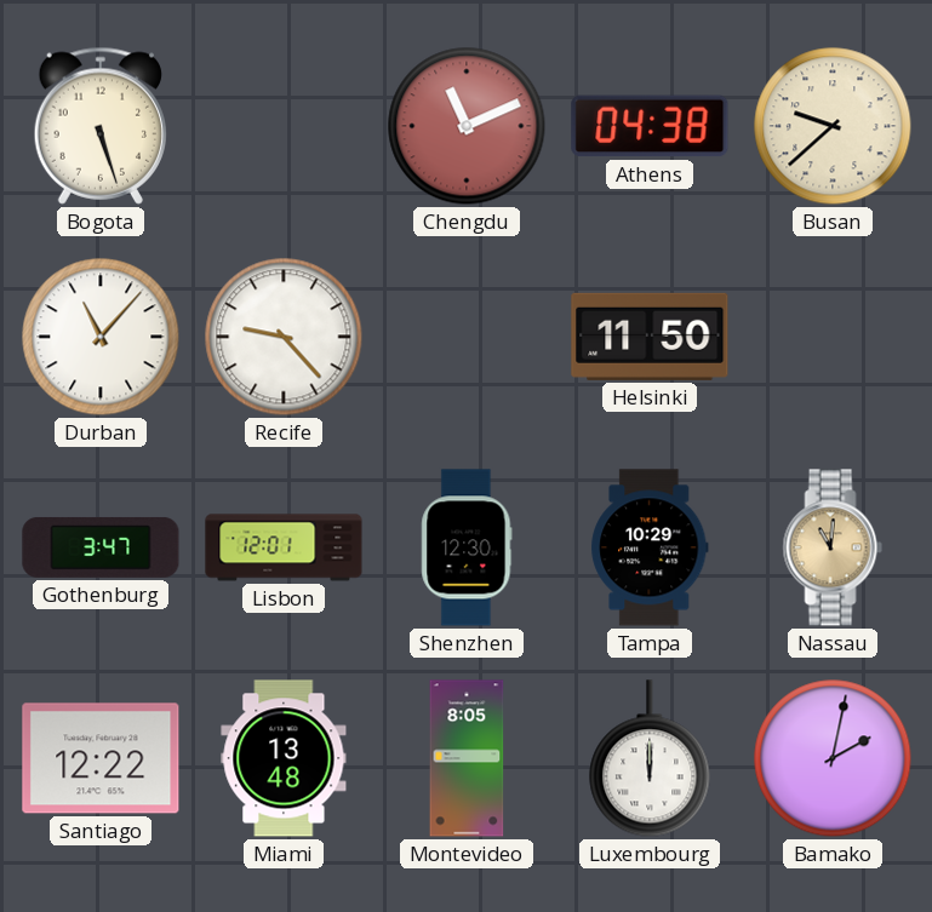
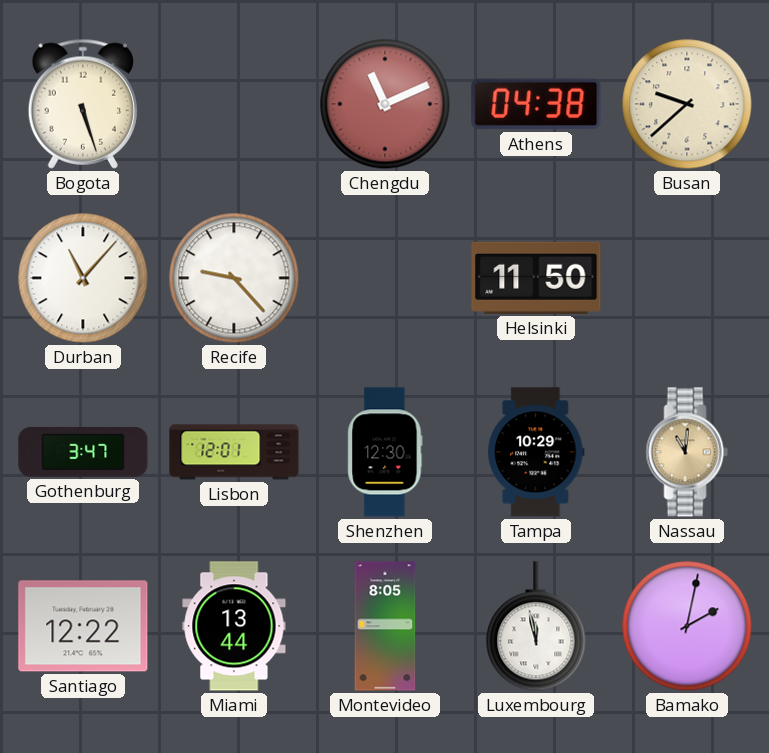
Miami: 13:48 -> 13:44 (234, 626)
Luxembourg: 12:00 -> 11:58 (536, 626)
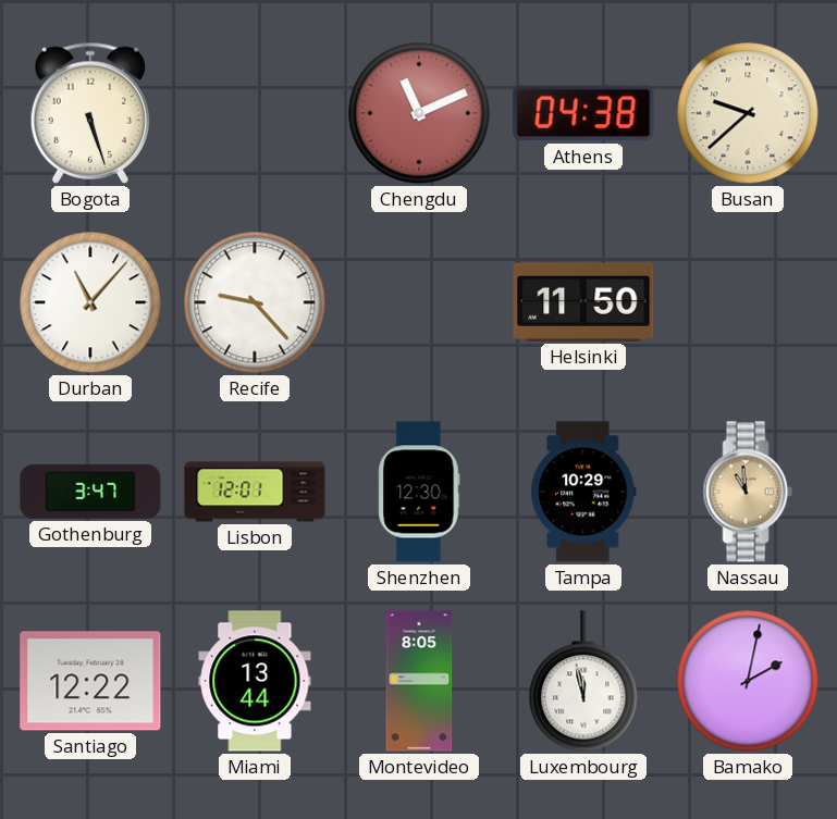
Nassau: 11:01 -> 10:59 (748, 492)
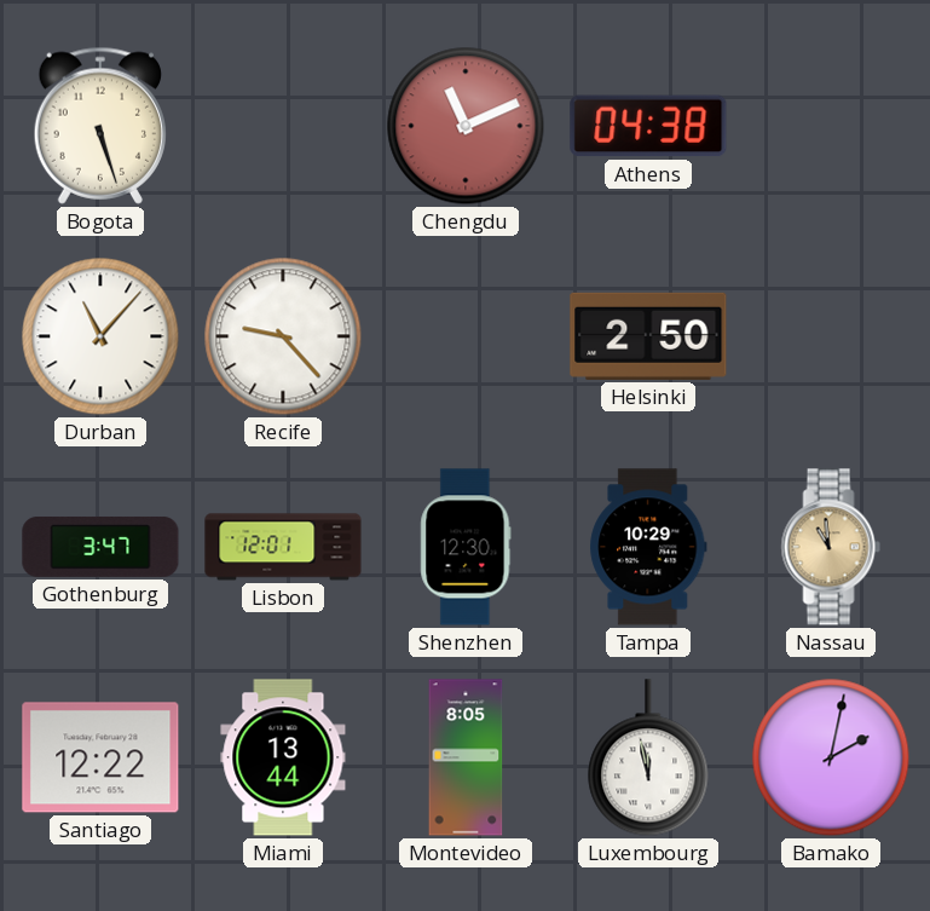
Busan: 9:38 -> none (748, 113)
Helsinki: 11:50 -> 2:50 (648, 336)
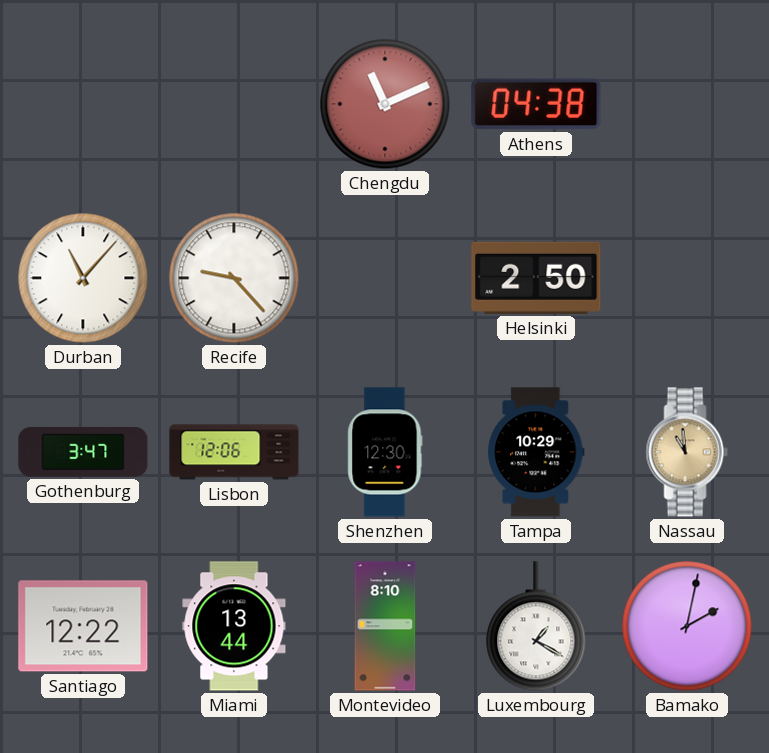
Bogota: 5:27 -> none (99, 126)
Lisbon: 12:01 -> 12:06 (234, 452)
Montevideo: 8:05 -> 8:10 (385, 626)
Luxembourg: 11:58 -> 1:20 (536, 626)
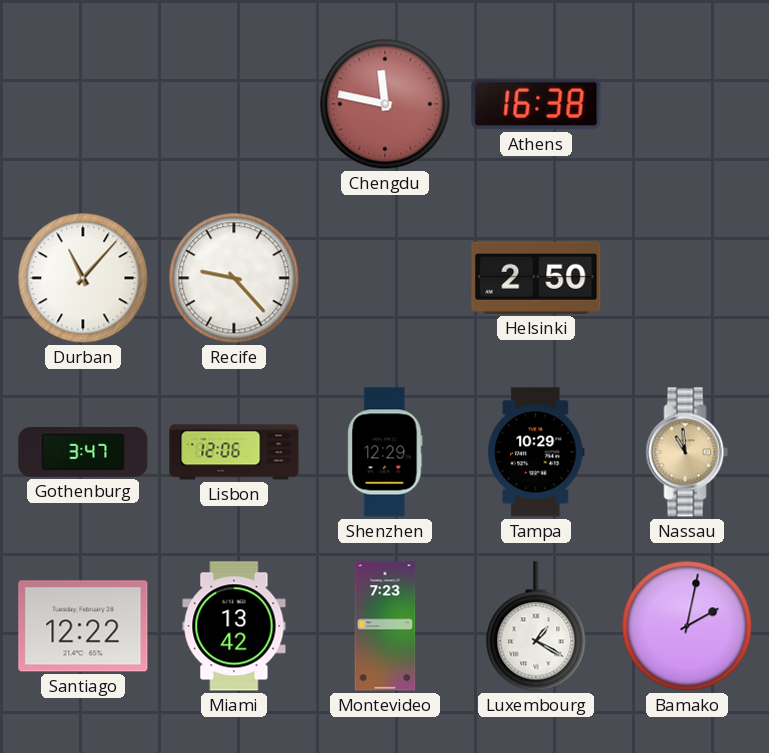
Chengdu: 11:11 -> 11:47 (385, 104)
Athens: 04:38 -> 16:38 (536, 104)
Shenzhen: 12:30 -> 12:29 (385, 452)
Miami: 13:44 -> 13:42 (234, 626)
Montevideo: 8:10 -> 7:23 (385, 626)
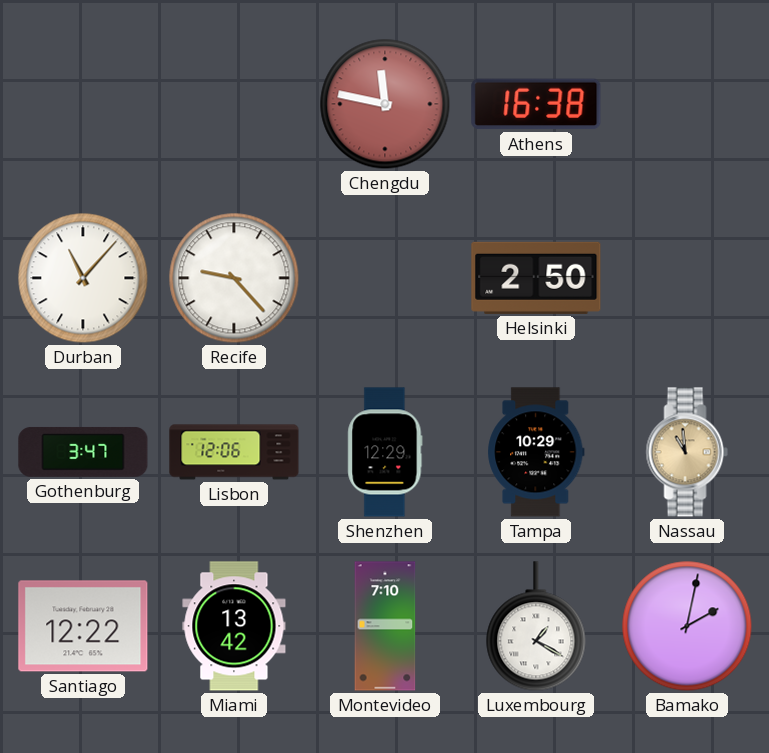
Montevideo: 7:23 -> 7:10 (385, 626)
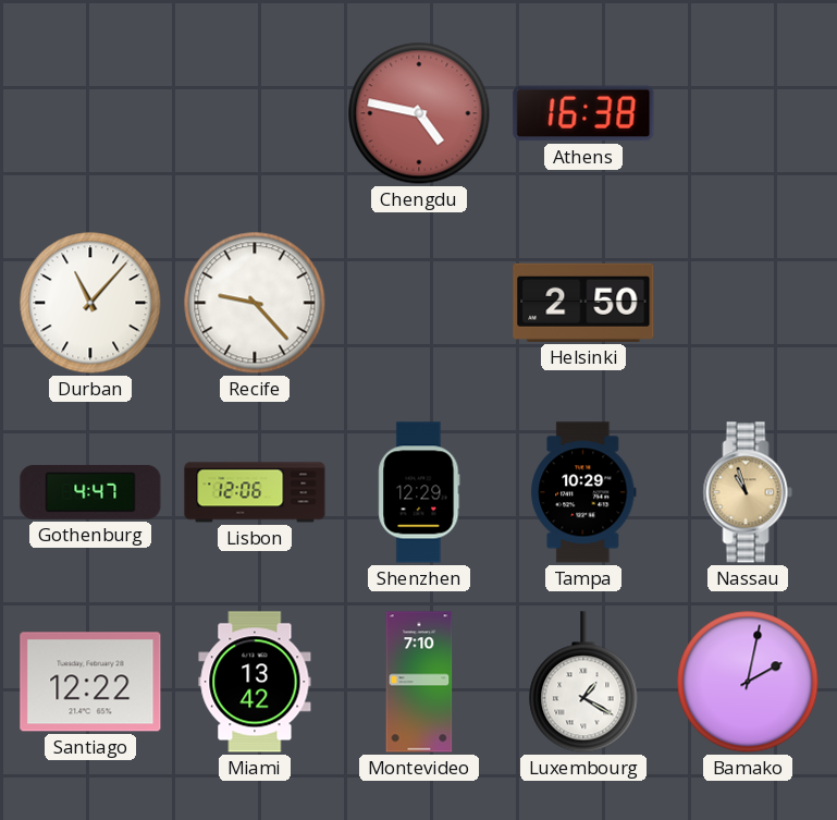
Chengdu: 11:47 -> 4:47 (419, 113)
Gothenburg: 3:47 -> 4:47 (90, 492)
Nassau: 10:59 -> 10:57 (748, 492)
